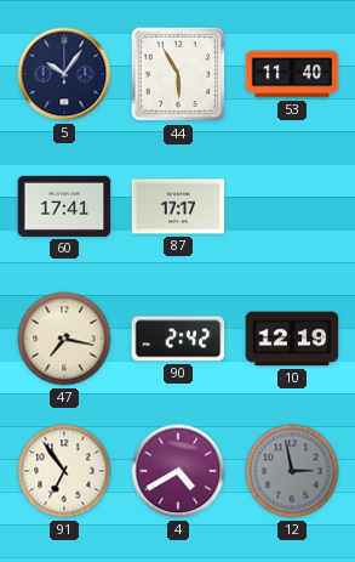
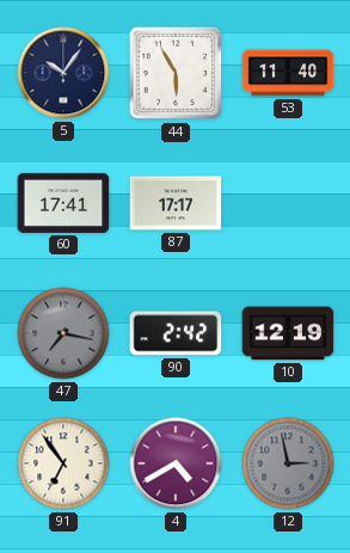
47 dial: cream -> grey (63, 333)
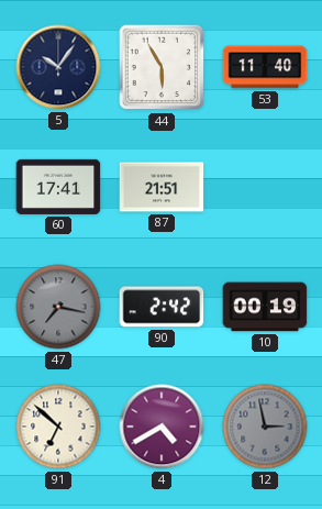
87: 17:17 -> 21:51 (162, 187)
10: 12:19 -> 00:19 (265, 307)
91: 6:54 -> 6:52 (58, 427)
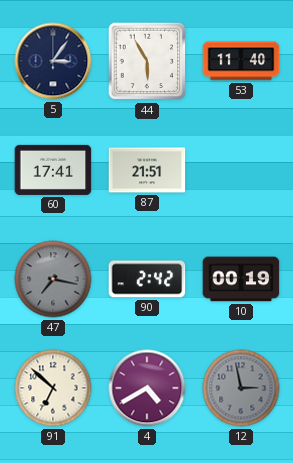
5: 10:06 -> 3:06 (53, 61)
